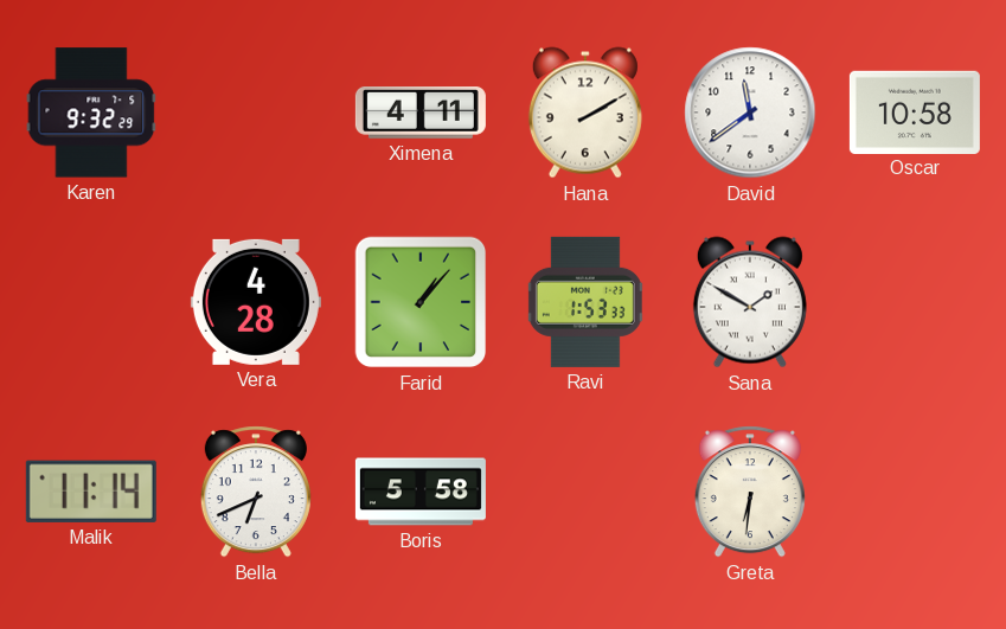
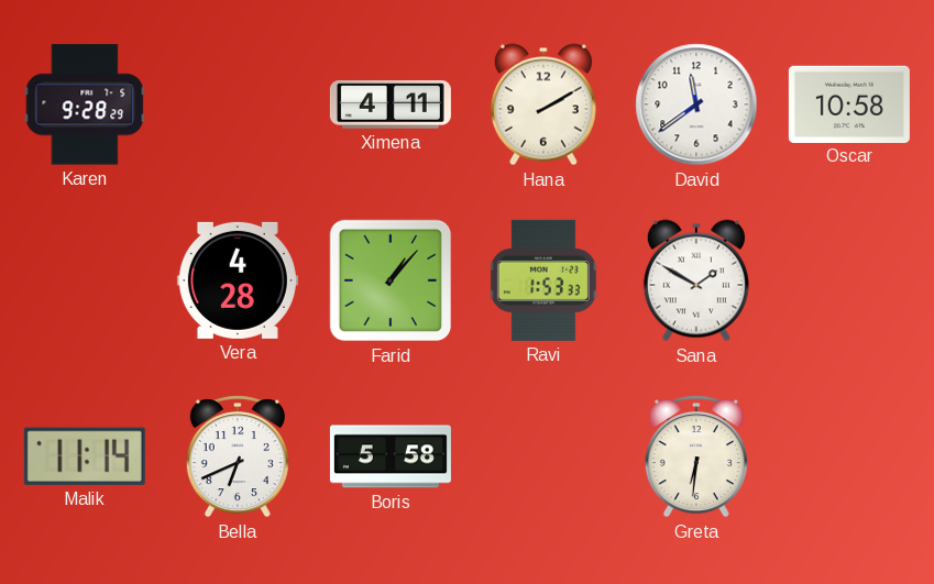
Karen: 9:32 -> 9:28 (85, 104)
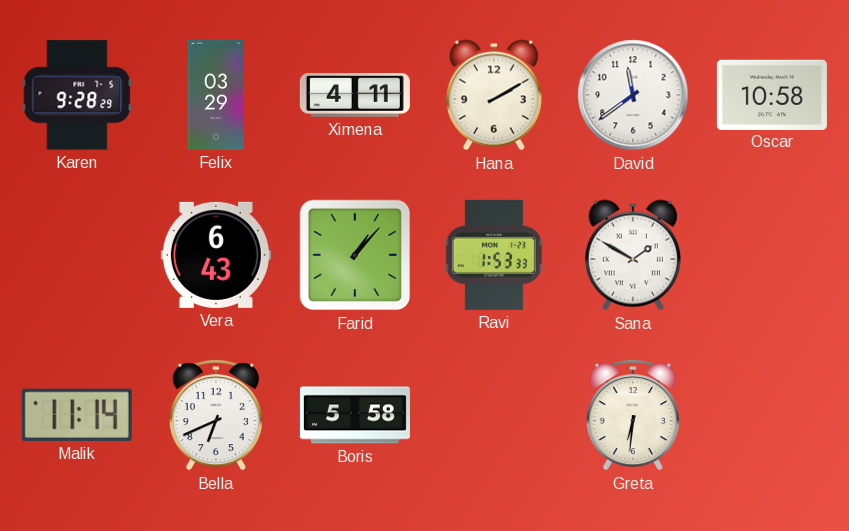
Felix: none -> 03:29 (216, 95)
Vera: 4:28 -> 6:43 (216, 255)
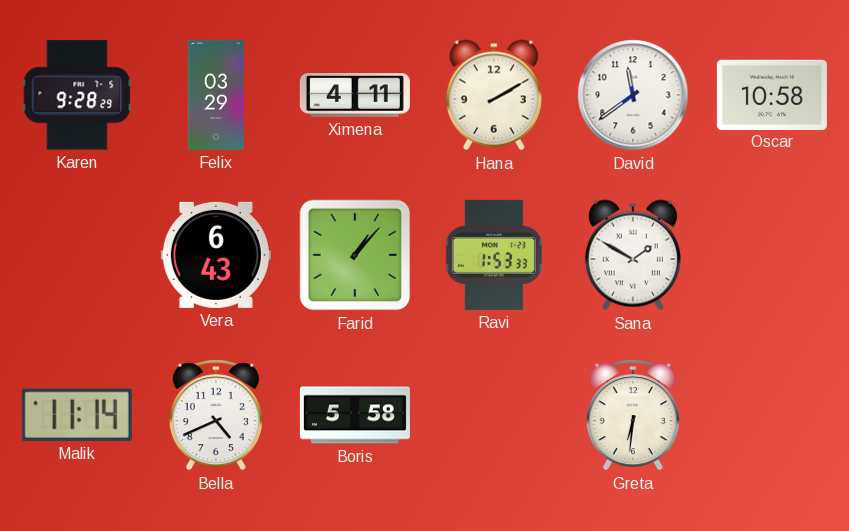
Bella: 6:41 -> 4:41 (216, 415)
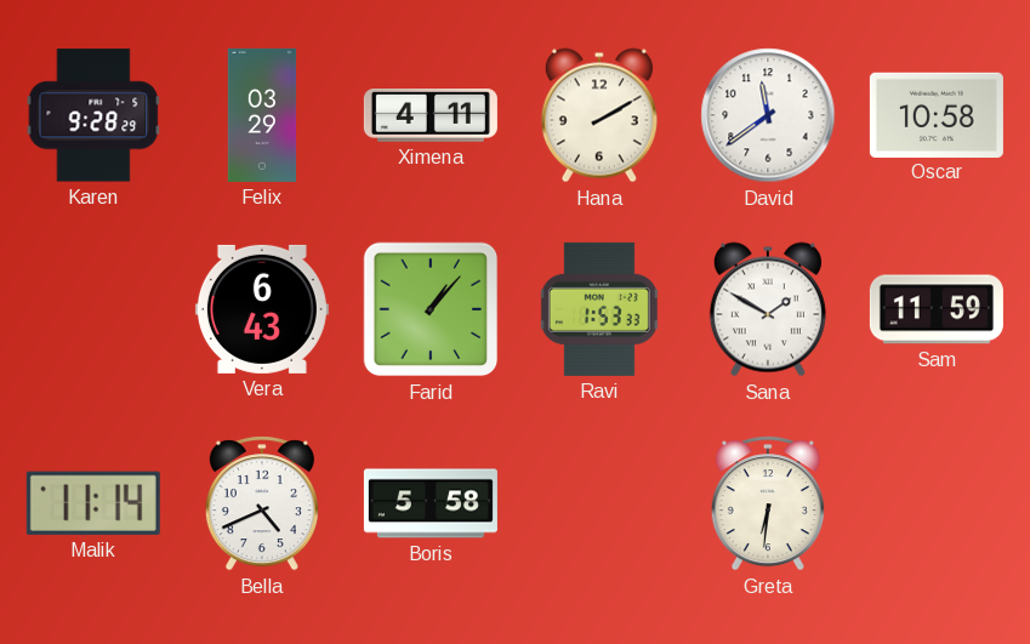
Sam: none -> 11:59 (937, 309)
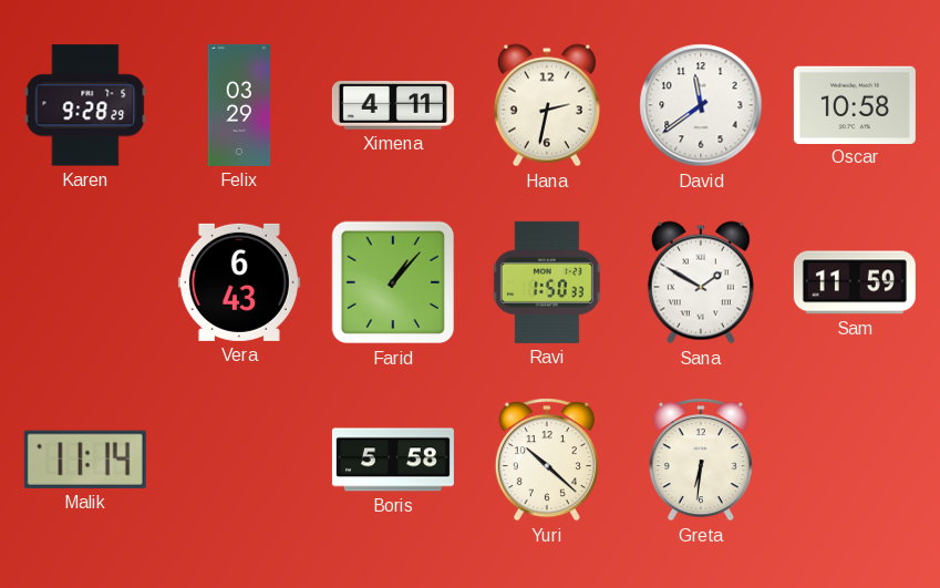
Hana: 2:10 -> 2:32 (547, 105)
Ravi: 1:53 -> 1:50 (547, 282)
Bella: 4:41 -> none (262, 503)
Yuri: none -> 10:22 (547, 460)
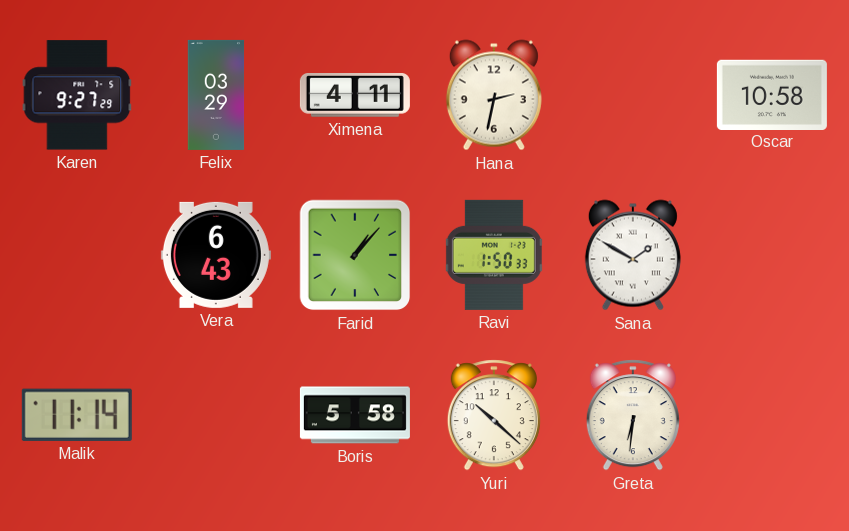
Karen: 9:28 -> 9:27 (77, 95)
David: 11:39 -> none (701, 105)
Sam: 11:59 -> none (855, 282)
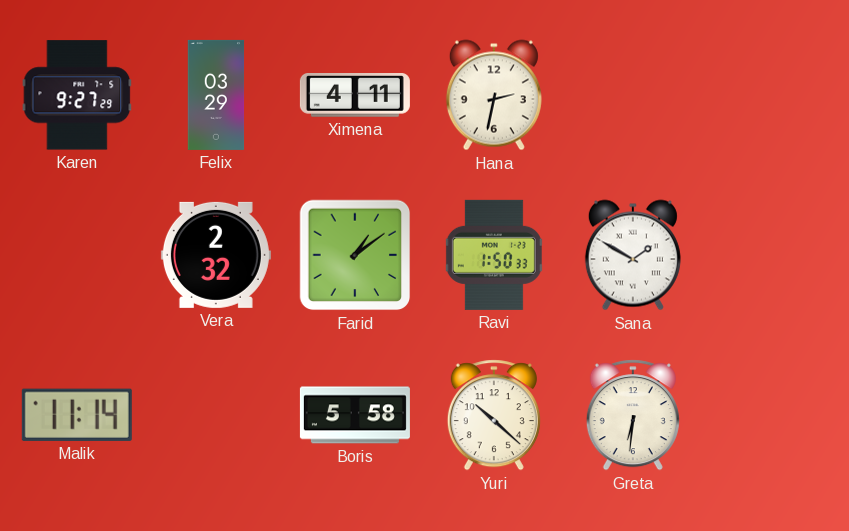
Oscar: 10:58 -> none (772, 94)
Vera: 6:43 -> 2:32 (216, 255)
Farid: 1:07 -> 1:09 (355, 255)
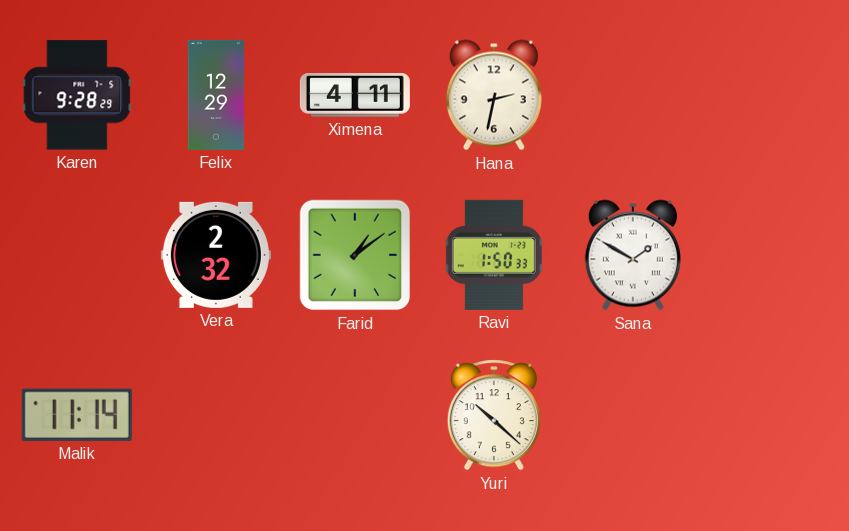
Karen: 9:27 -> 9:28 (77, 95)
Felix: 03:29 -> 12:29 (216, 95)
Boris: 5:58 -> none (355, 415)
Greta: 6:31 -> none (633, 415)
